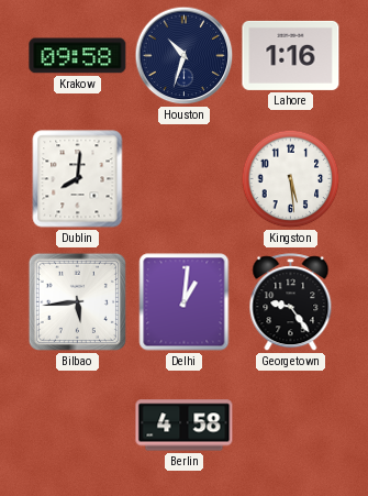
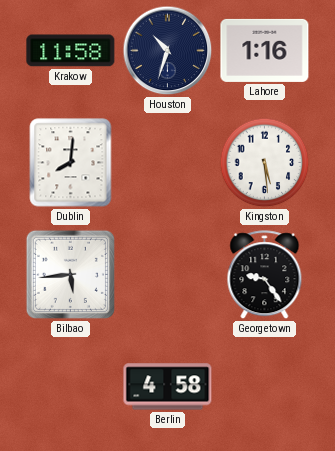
Krakow: 09:58 -> 11:58 (71, 51)
Delhi: 1:01 -> none (185, 302)
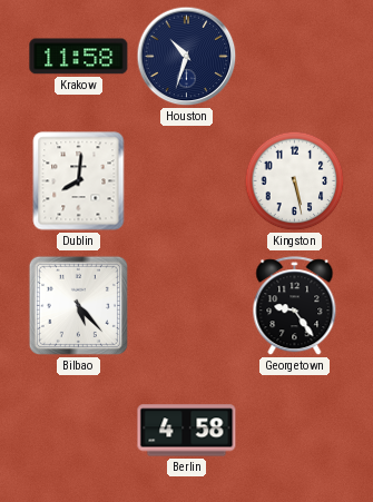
Lahore: 1:16 -> none (265, 50)
Kingston: 5:29 -> 5:28 (295, 181)
Bilbao: 5:44 -> 5:23 (78, 305)
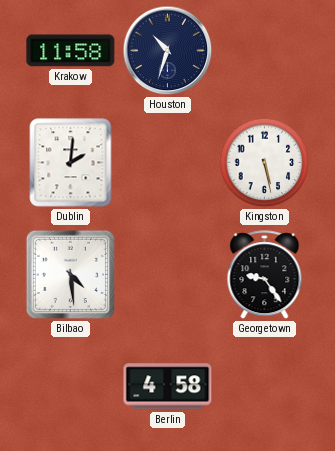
Dublin: 8:01 -> 2:01 (71, 163)
Bilbao: 5:23 -> 4:29 (70, 274)
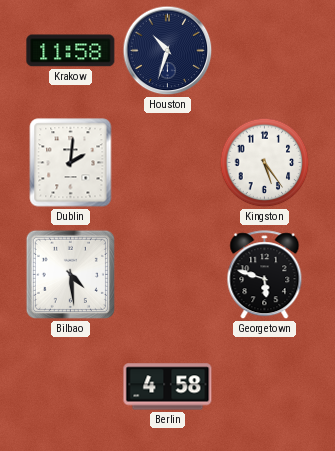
Kingston: 5:28 -> 5:24 (265, 163)
Georgetown: 9:24 -> 5:48 (265, 275)
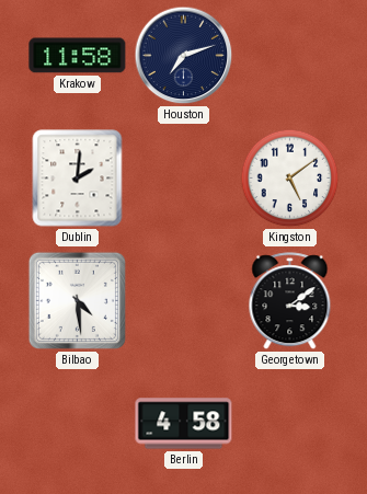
Houston: 10:33 -> 7:12 (184, 56)
Kingston: 5:24 -> 5:09 (290, 179)
Georgetown: 5:48 -> 3:09 (290, 301)
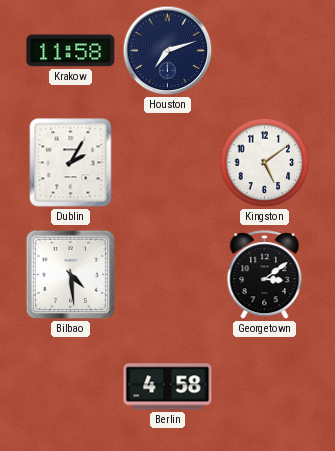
Dublin: 2:01 -> 2:05 (71, 163)
